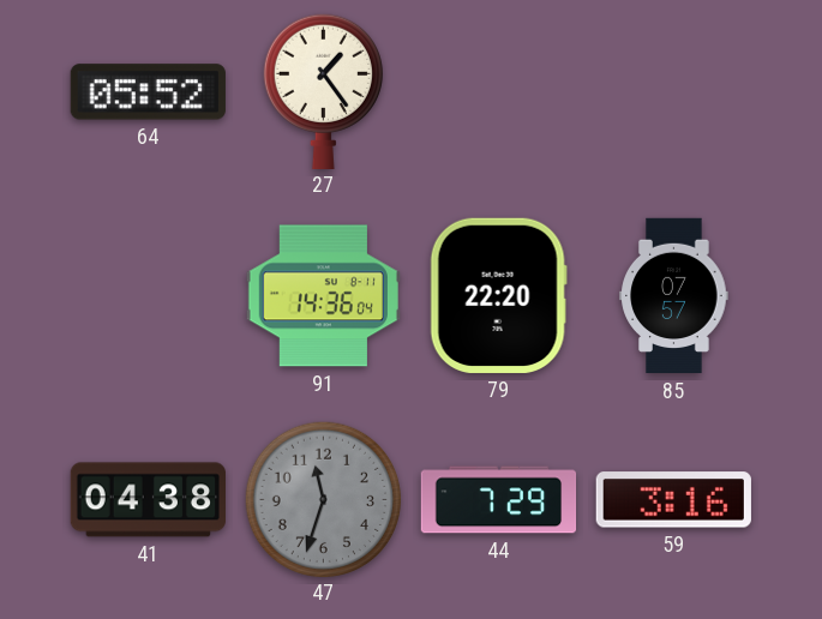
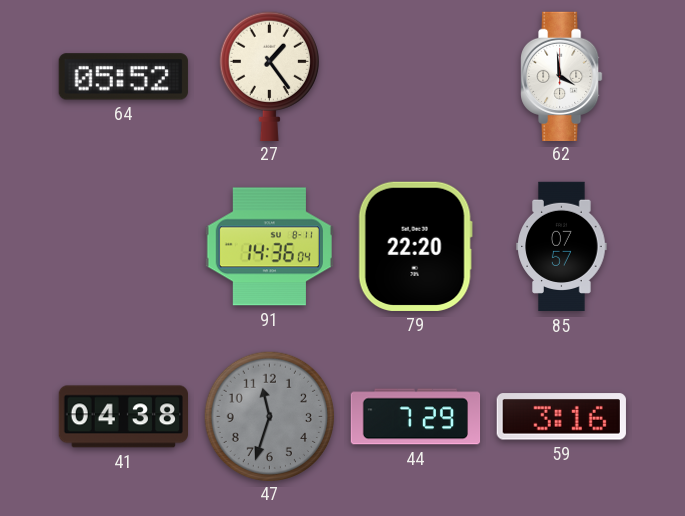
62: none -> 3:59 (562, 76)
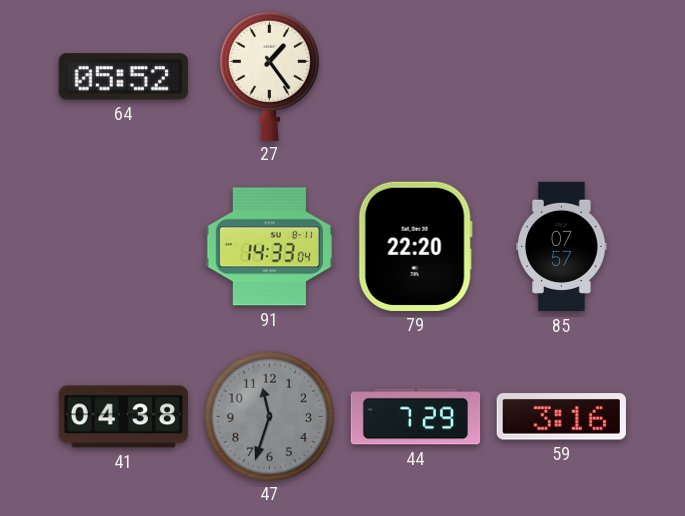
62: 3:59 -> none (562, 76)
91: 14:36 -> 14:33 (269, 247)
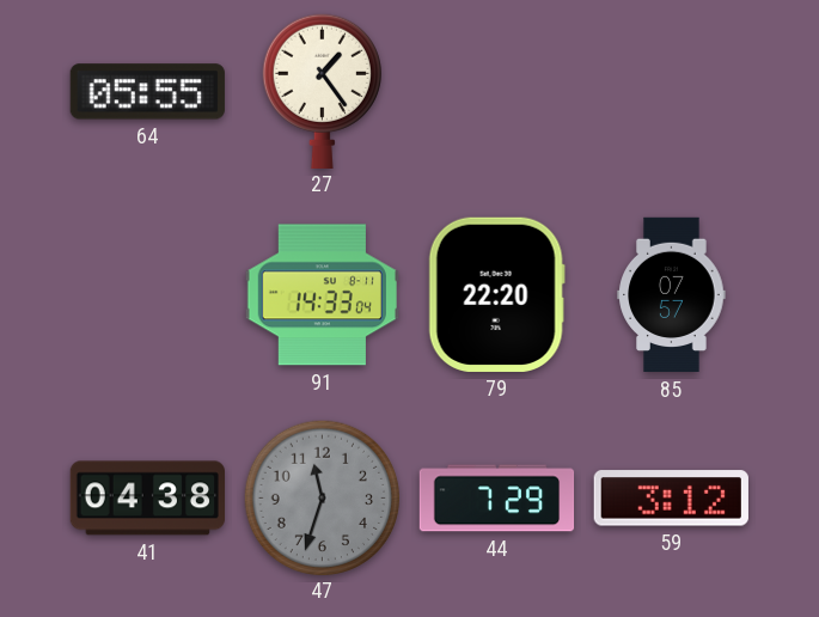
64: 05:52 -> 05:55 (147, 92)
59: 3:16 -> 3:12 (671, 499)
